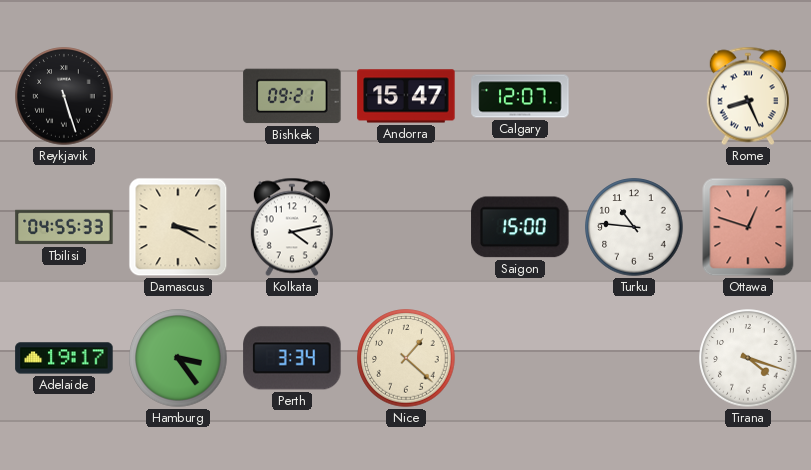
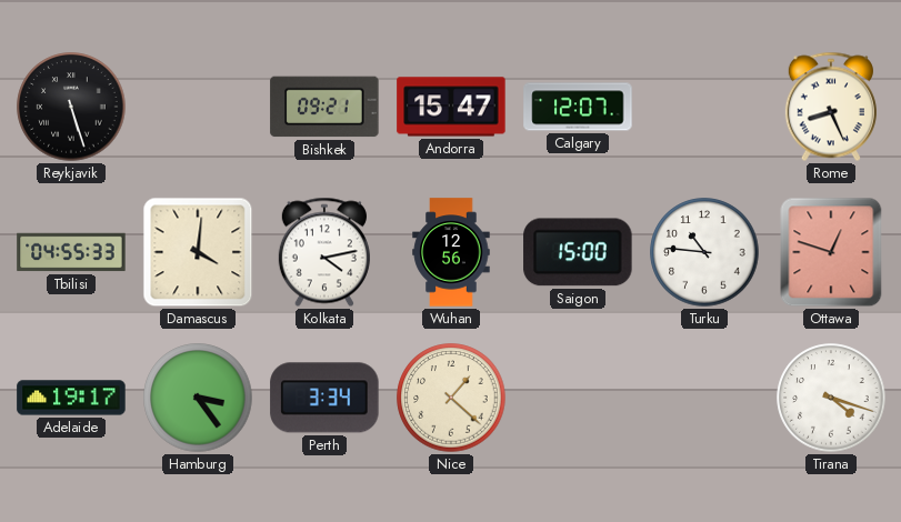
Damascus: 3:20 -> 4:01 (198, 252)
Wuhan: none -> 12:56 (451, 252)
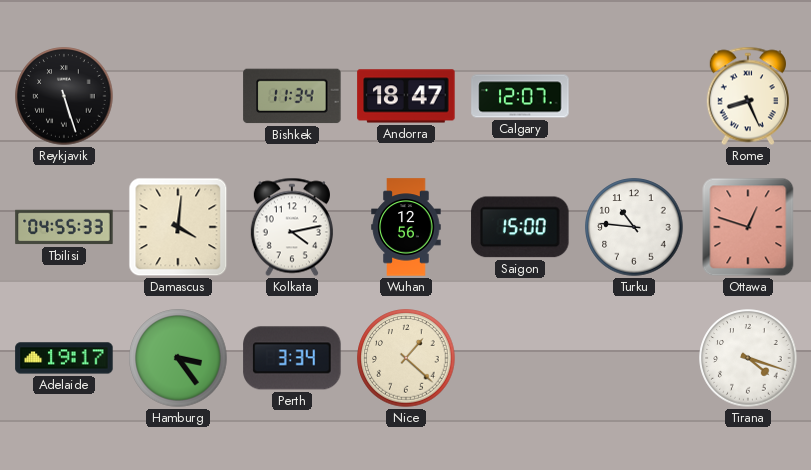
Bishkek: 09:21 -> 11:34 (292, 96)
Andorra: 15:47 -> 18:47 (406, 96)
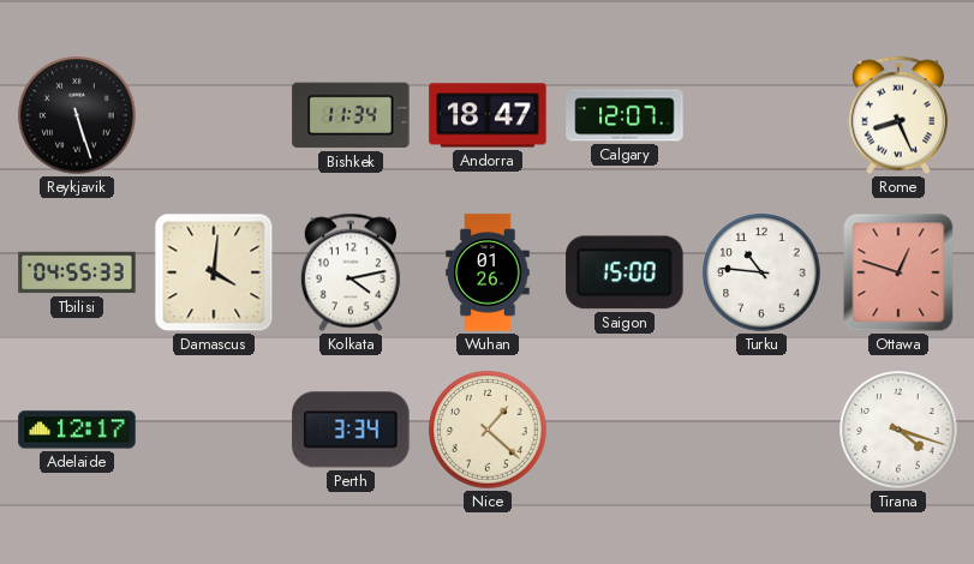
Wuhan: 12:56 -> 01:26 (488, 272)
Adelaide: 19:17 -> 12:17 (77, 430)
Hamburg: 3:24 -> none (178, 358)
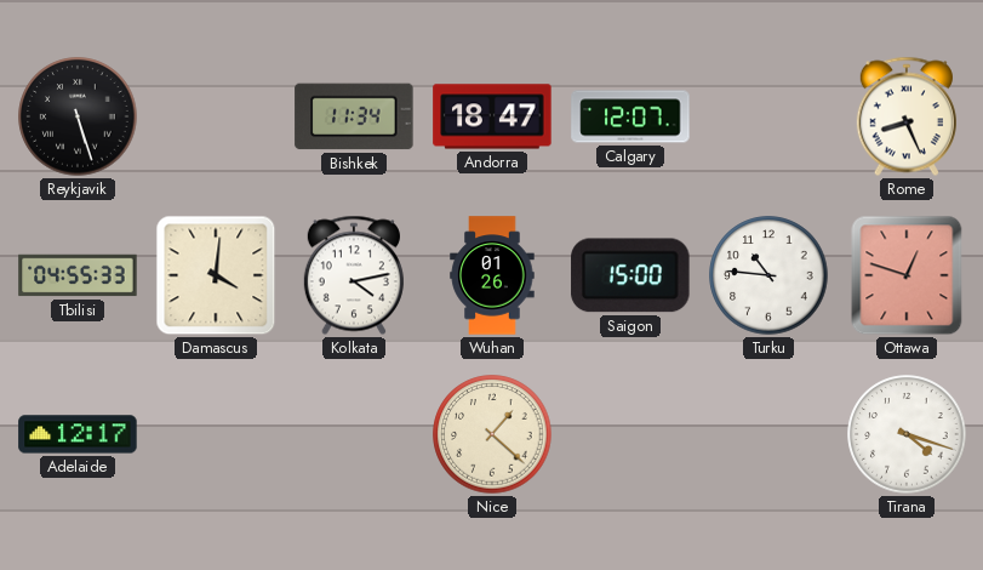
Perth: 3:34 -> none (351, 430)
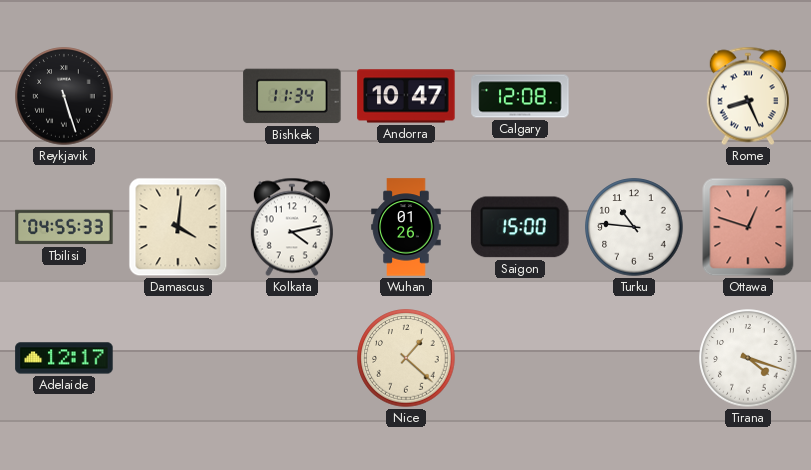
Andorra: 18:47 -> 10:47 (406, 96)
Calgary: 12:07 -> 12:08 (520, 96)
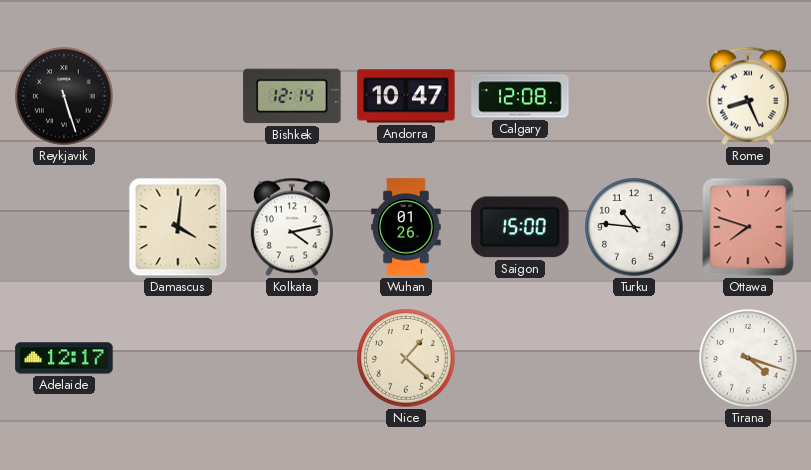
Bishkek: 11:34 -> 12:14 (292, 96)
Tbilisi: 04:55 -> none (64, 227)
Ottawa: 12:48 -> 7:48 (748, 227)
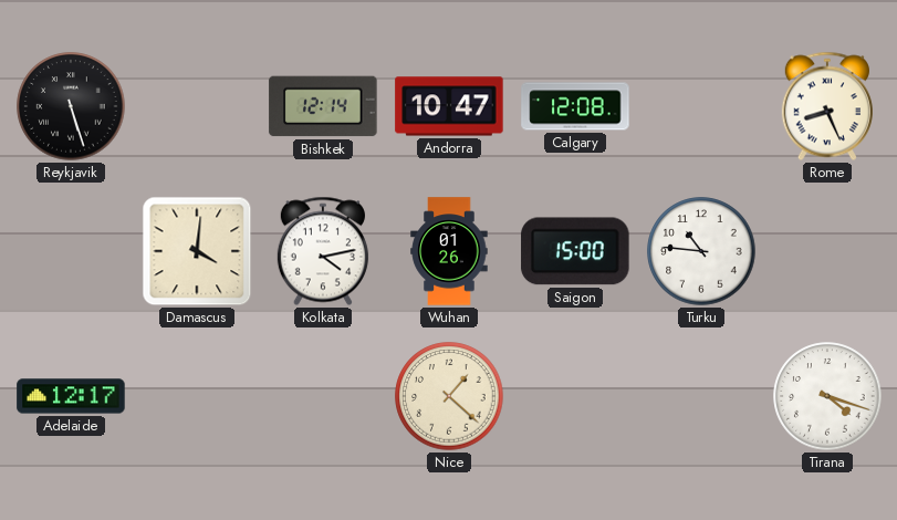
Ottawa: 7:48 -> none (748, 227)
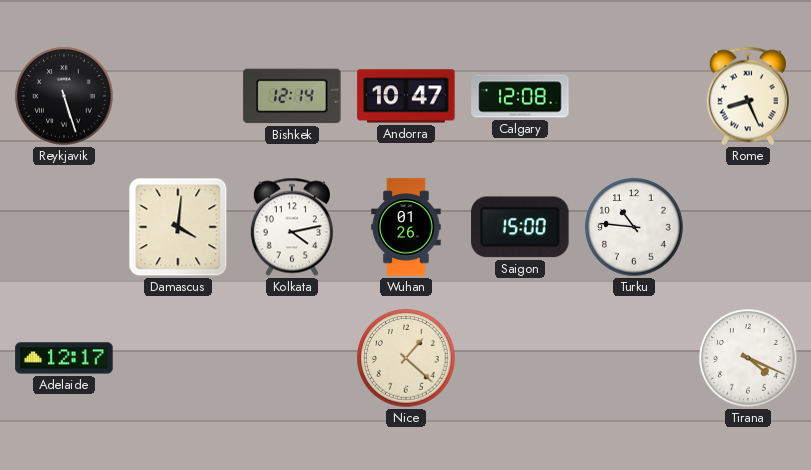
Tirana: 4:18 -> 4:19 (748, 358)
